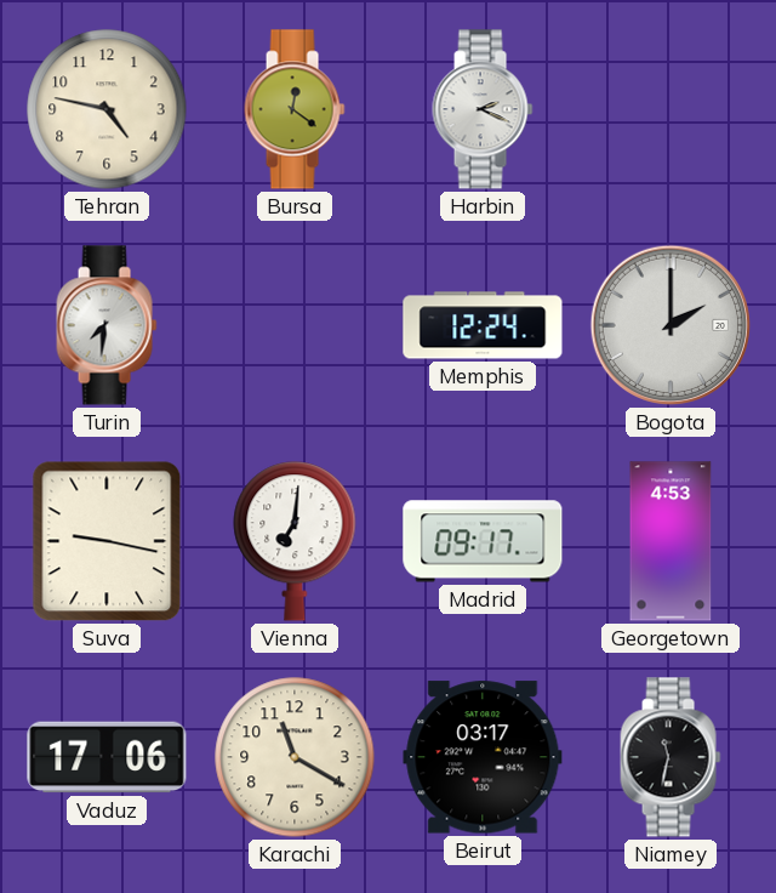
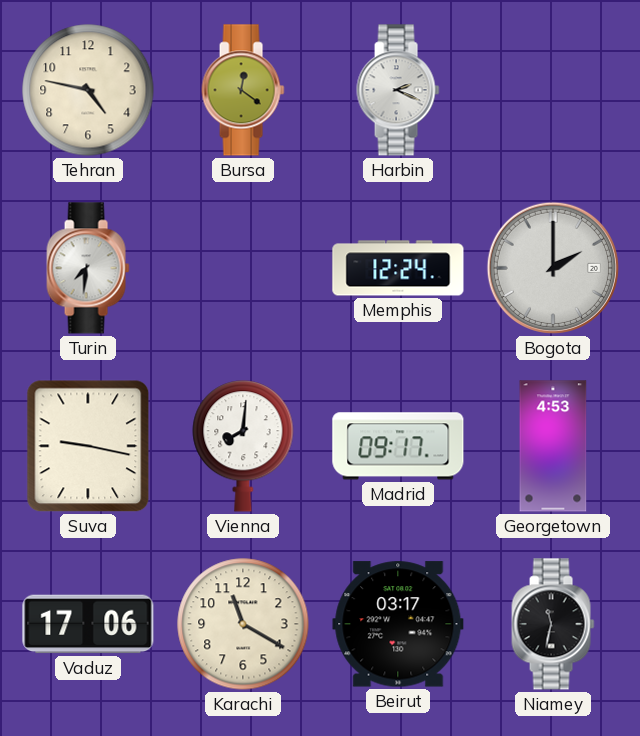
Vienna: 7:01 -> 8:01 (243, 446)
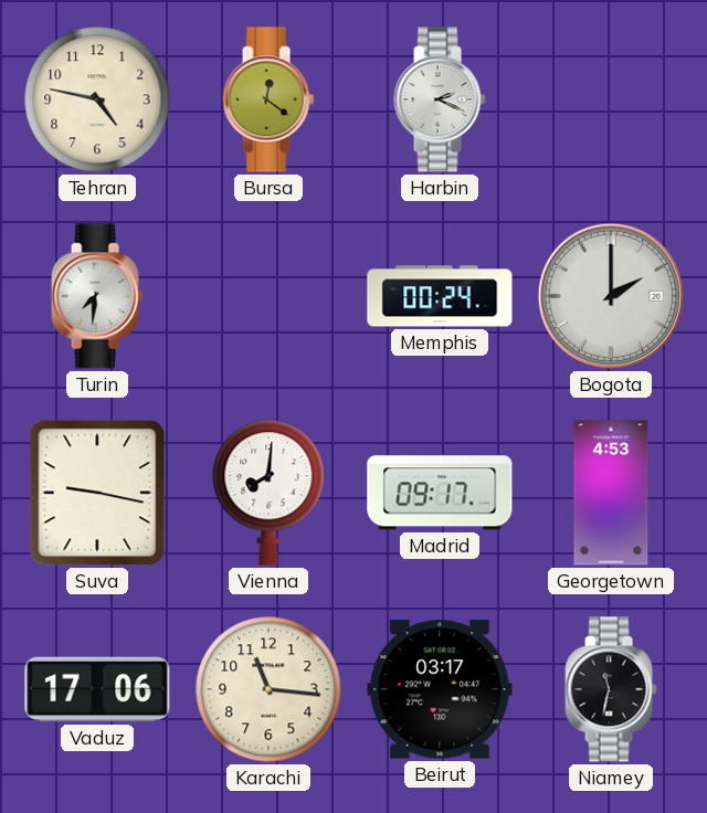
Memphis: 12:24 -> 00:24 (440, 296)
Karachi: 11:20 -> 11:16 (268, 689)
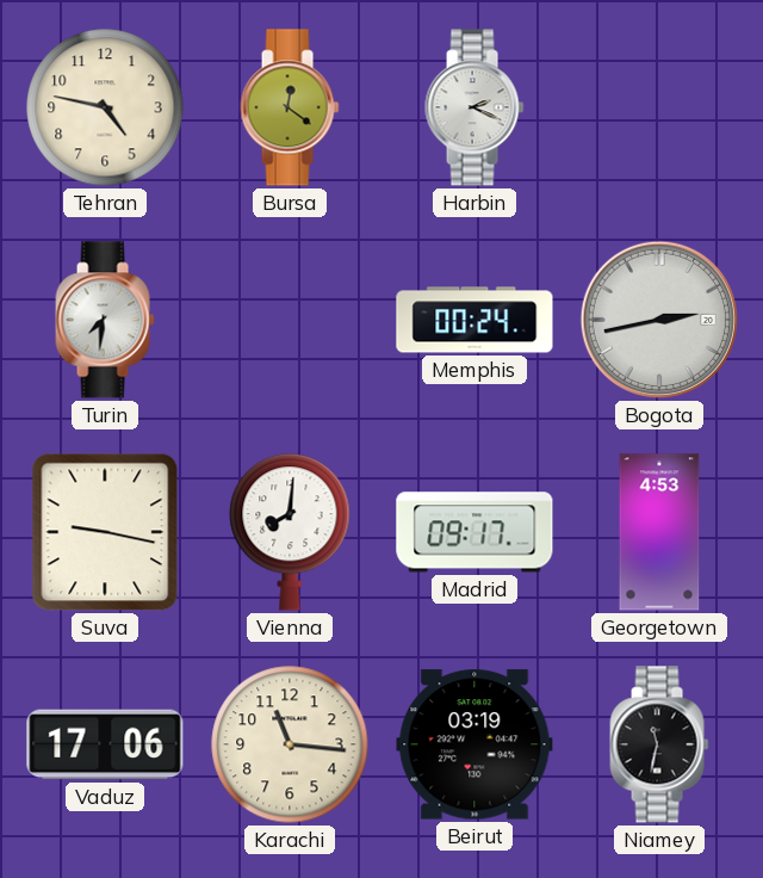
Bogota: 2:00 -> 2:43 (659, 320)
Beirut: 03:17 -> 03:19 (474, 744)
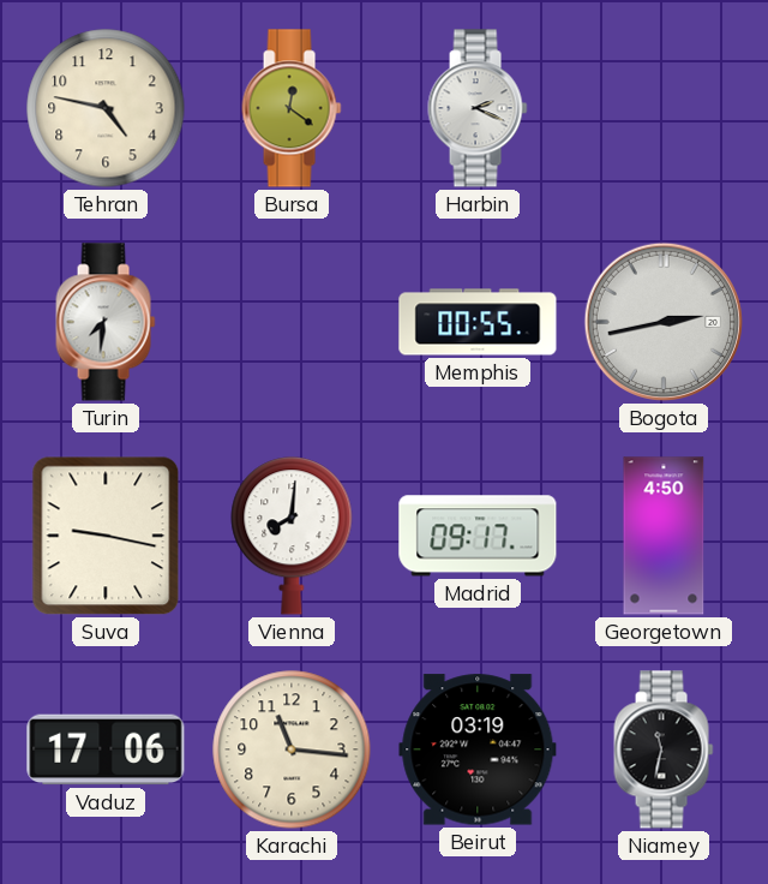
Memphis: 00:24 -> 00:55 (478, 322)
Georgetown: 4:53 -> 4:50 (664, 536)
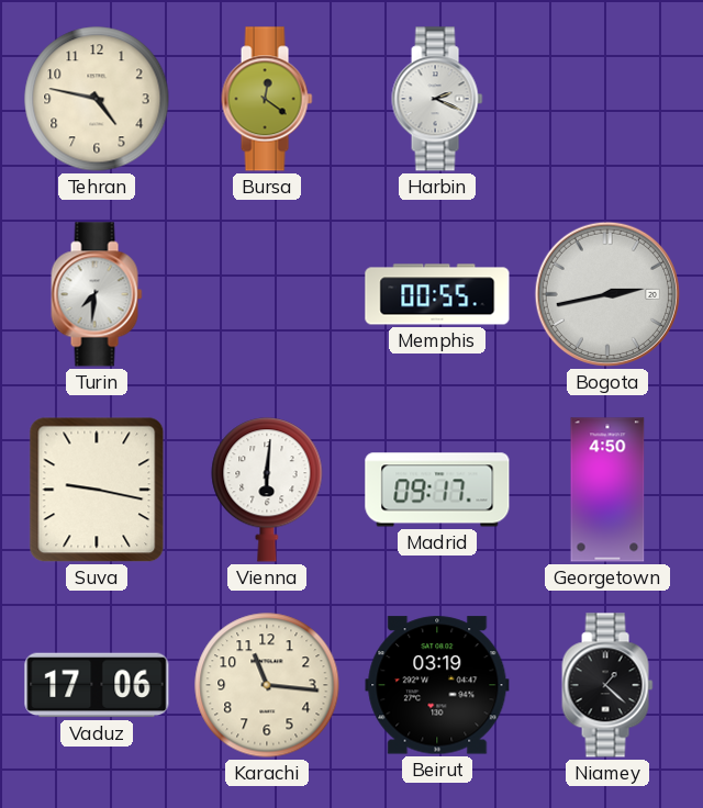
Vienna: 8:01 -> 6:01 (267, 490)
Niamey: 11:32 -> 1:22 (607, 685)
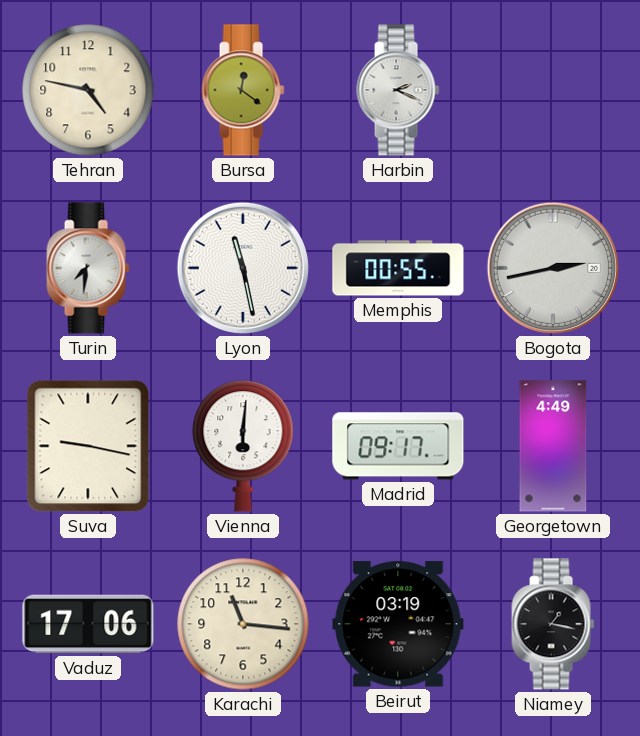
Lyon: none -> 11:28 (243, 268)
Georgetown: 4:50 -> 4:49 (553, 446)
Niamey: 1:22 -> 1:17 (553, 624)
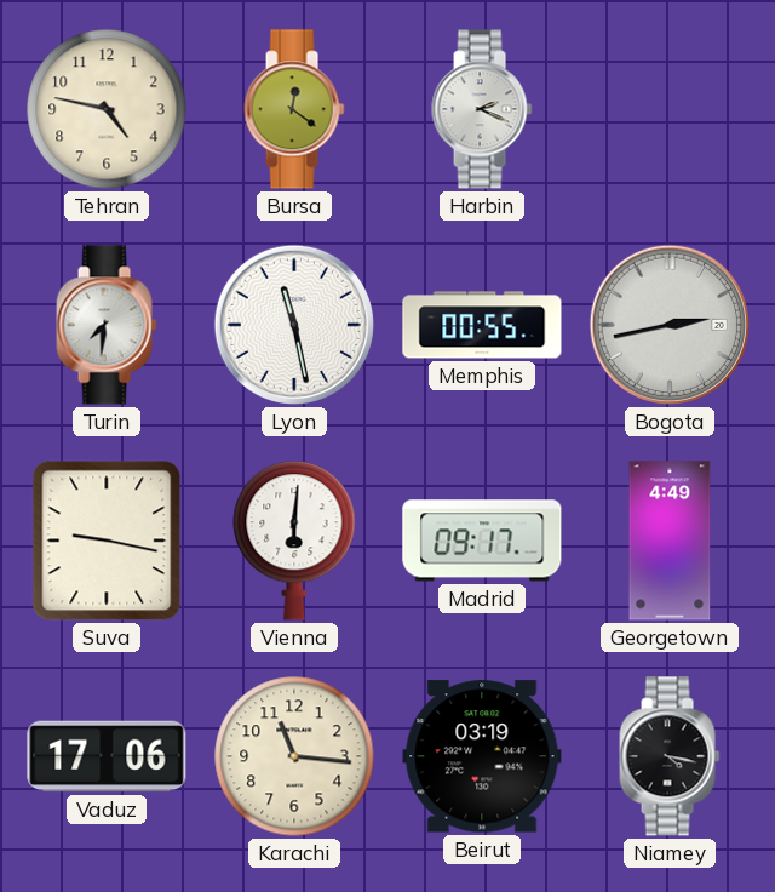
Niamey: 1:17 -> 4:17 (670, 756)
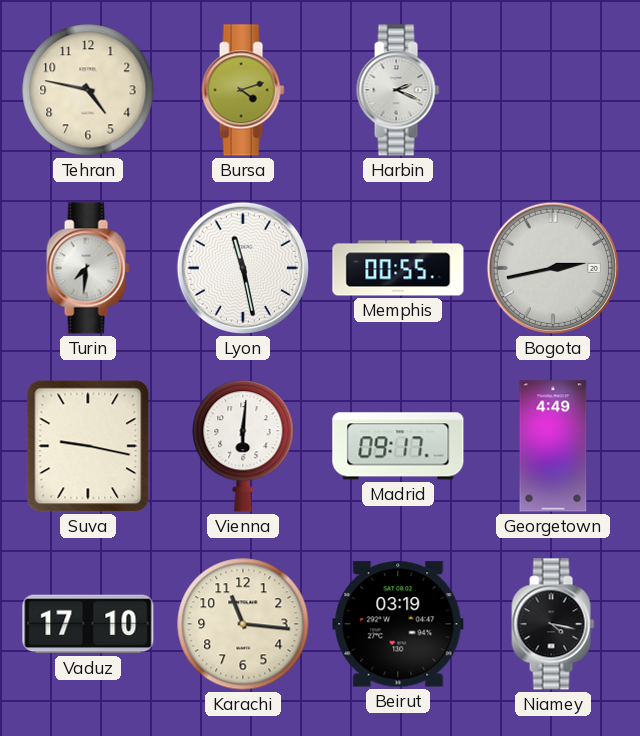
Bursa: 12:21 -> 4:12 (243, 90)
Vaduz: 17:06 -> 17:10 (88, 624)
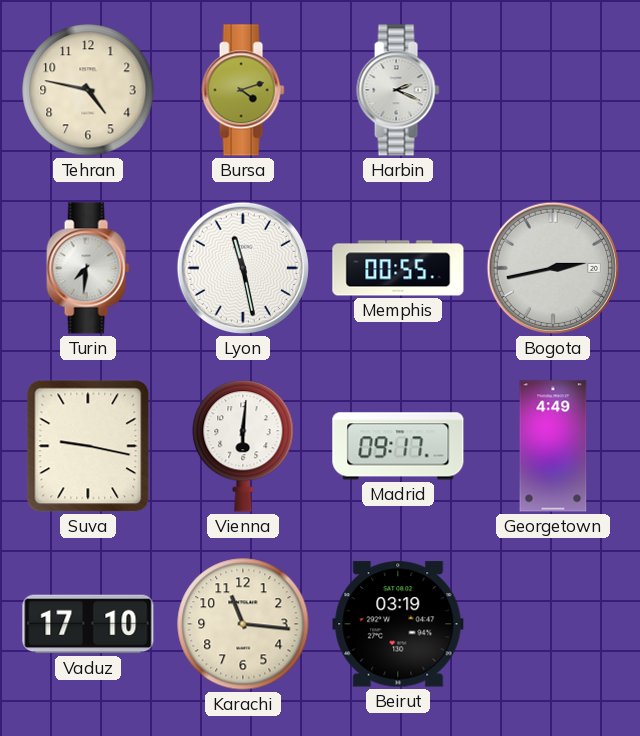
Niamey: 4:17 -> none (553, 624)
